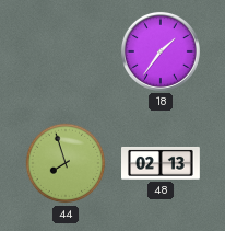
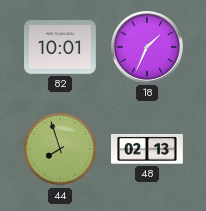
82: none -> 10:01 (61, 47)
18: 1:36 -> 1:34 (147, 47)
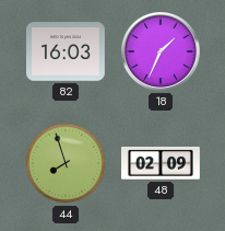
82: 10:01 -> 16:03 (67, 51)
48: 02:13 -> 02:09 (162, 163)
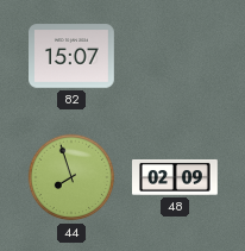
82: 16:03 -> 15:07 (73, 56)
18: 1:34 -> none (161, 51)
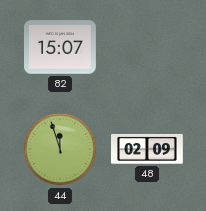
44: 7:57 -> 11:57 (60, 149)
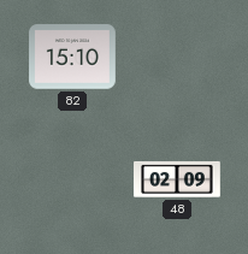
82: 15:07 -> 15:10 (73, 57)
44: 11:57 -> none (60, 149)
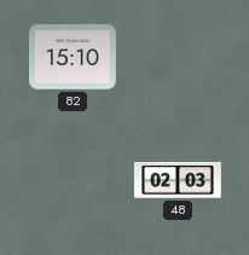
48: 02:09 -> 02:03 (179, 180)
